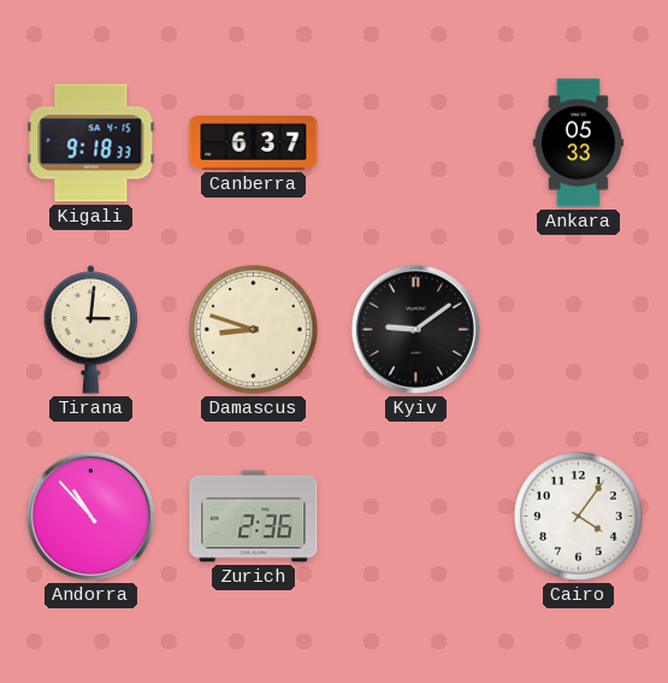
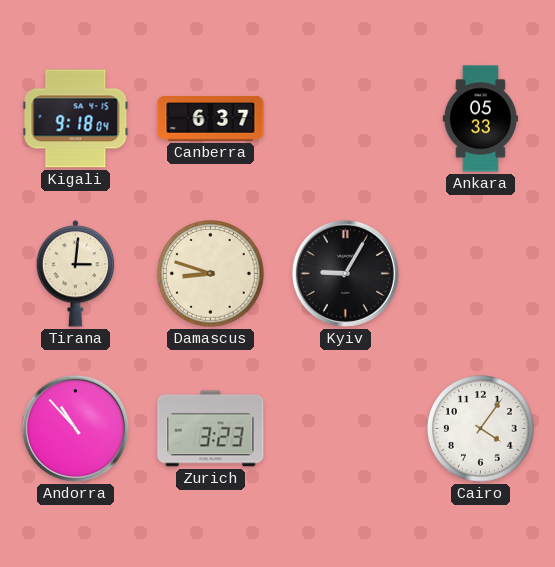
Kigali: 9:18:33 -> 9:18:04 (76, 119)
Kyiv: 9:09 -> 9:05 (345, 273)
Zurich: 2:36 -> 3:23 (211, 429)
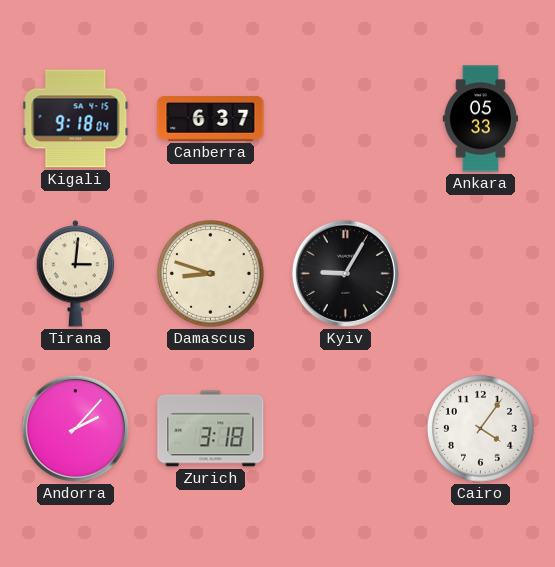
Andorra: 10:53 -> 2:07 (75, 428)
Zurich: 3:23 -> 3:18 (211, 429)
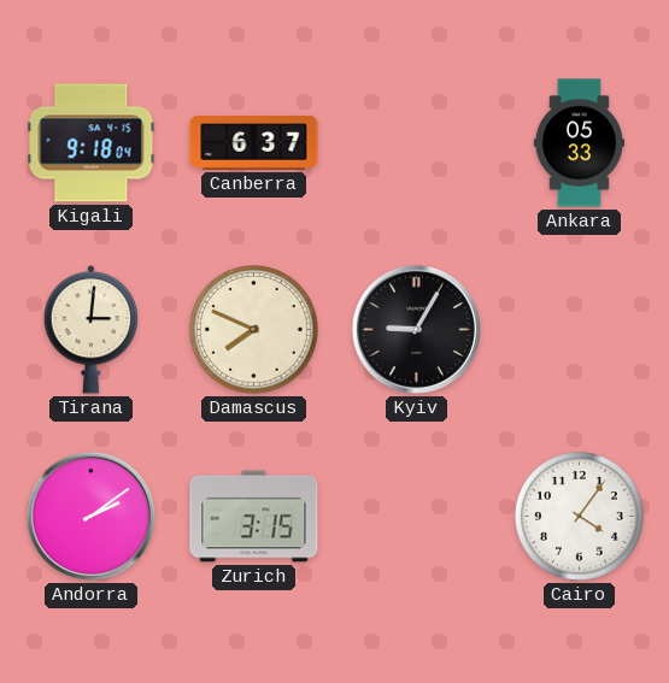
Damascus: 8:48 -> 7:49 (254, 330)
Andorra: 2:07 -> 2:09 (90, 516)
Zurich: 3:18 -> 3:15 (254, 517)
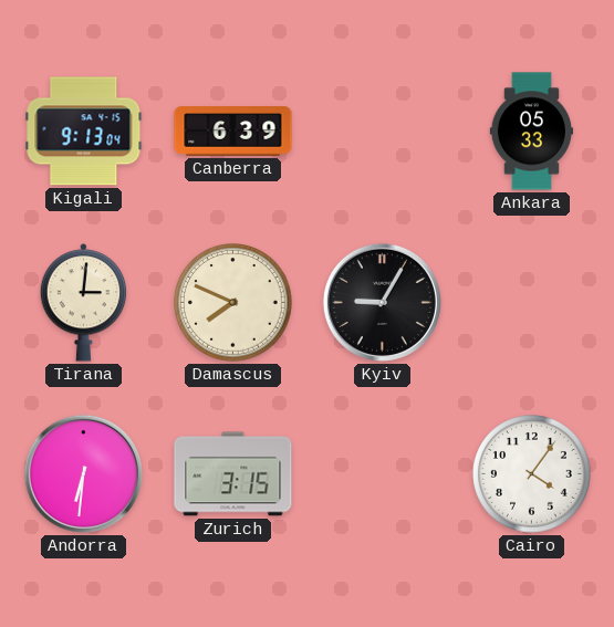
Kigali: 9:18 -> 9:13 (84, 132)
Canberra: 6:37 -> 6:39 (233, 132)
Andorra: 2:09 -> 6:31 (83, 473)
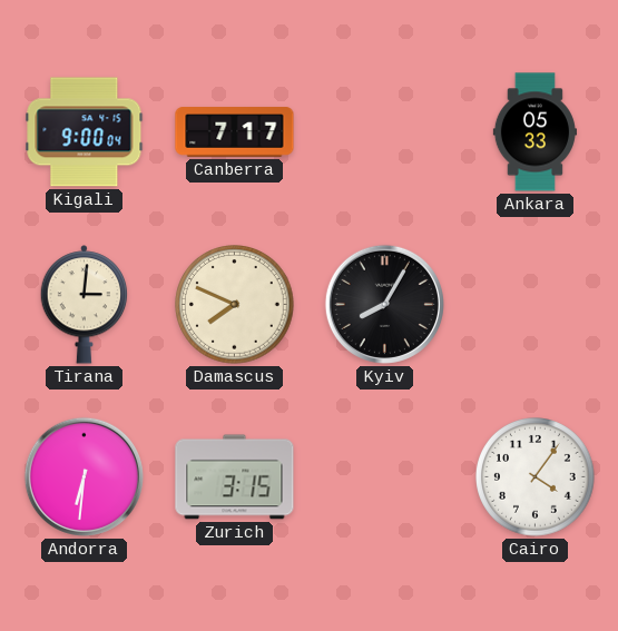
Kigali: 9:13 -> 9:00 (85, 132)
Canberra: 6:39 -> 7:17 (235, 132)
Kyiv: 9:05 -> 8:05 (384, 304)
